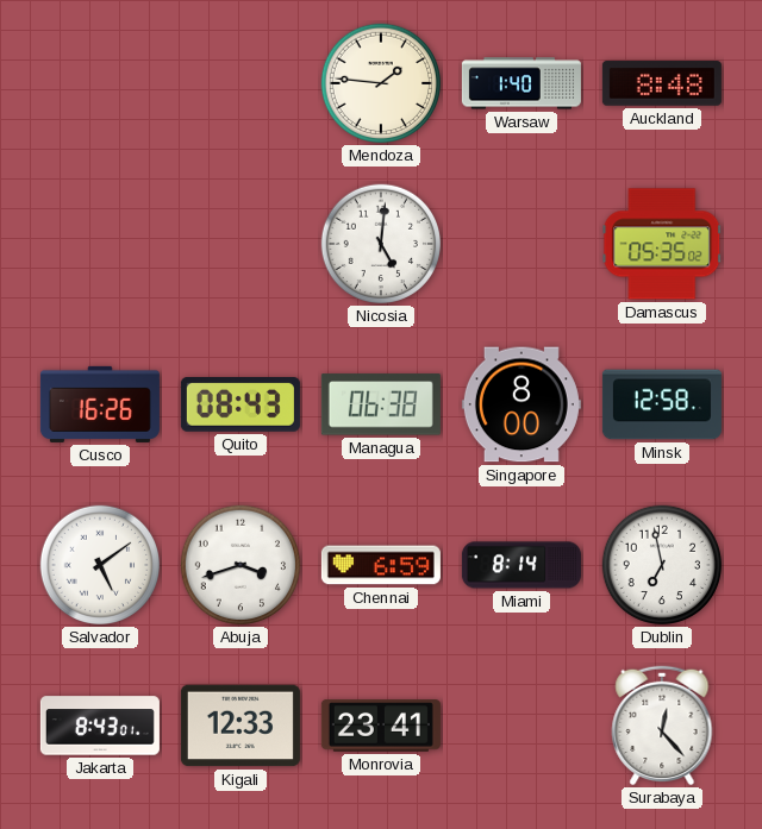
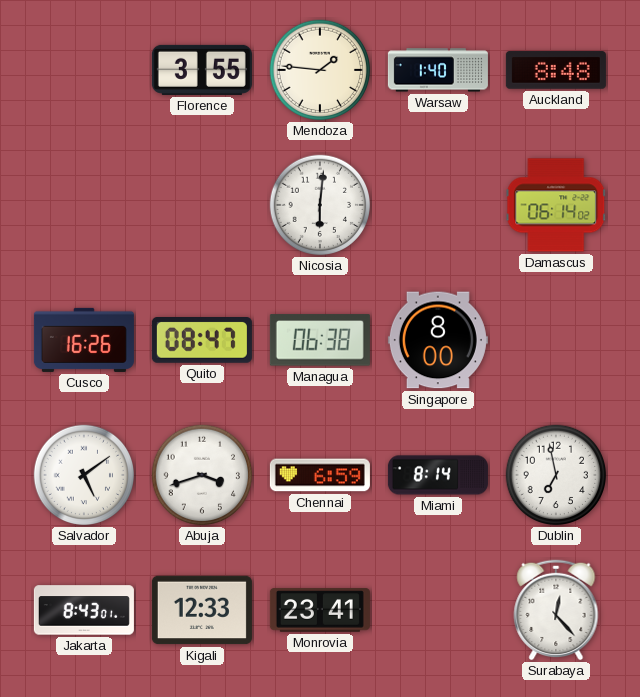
Florence: none -> 3:55 (202, 70)
Nicosia: 5:01 -> 6:01 (320, 205)
Damascus: 05:35 -> 06:14 (556, 205)
Quito: 08:43 -> 08:47 (202, 341)
Minsk: 12:58 -> none (662, 404)
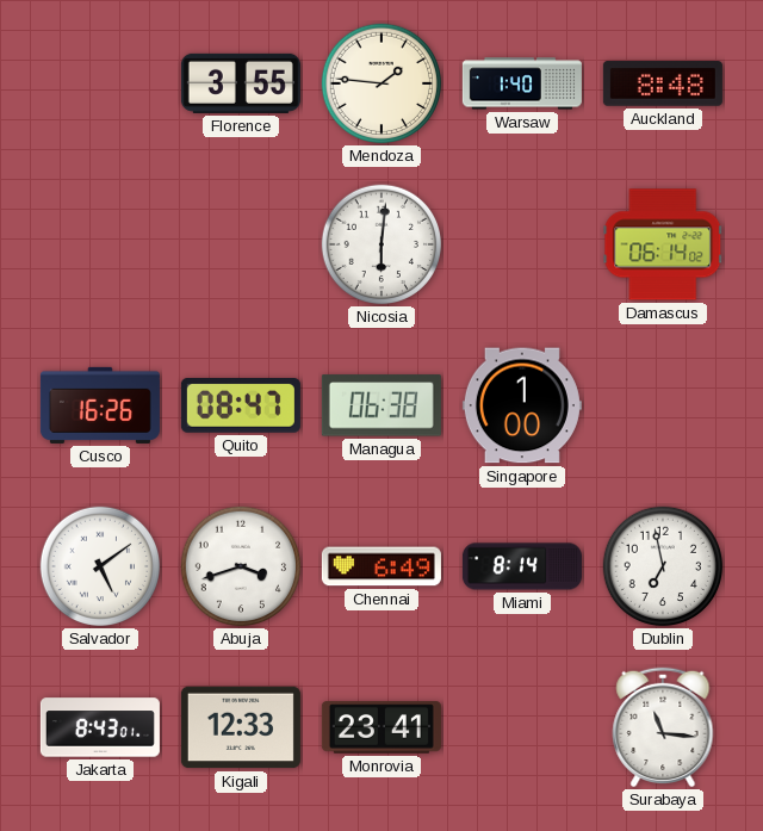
Singapore: 8:00 -> 1:00 (522, 405)
Chennai: 6:59 -> 6:49 (381, 566)
Surabaya: 12:23 -> 11:16 (663, 727)
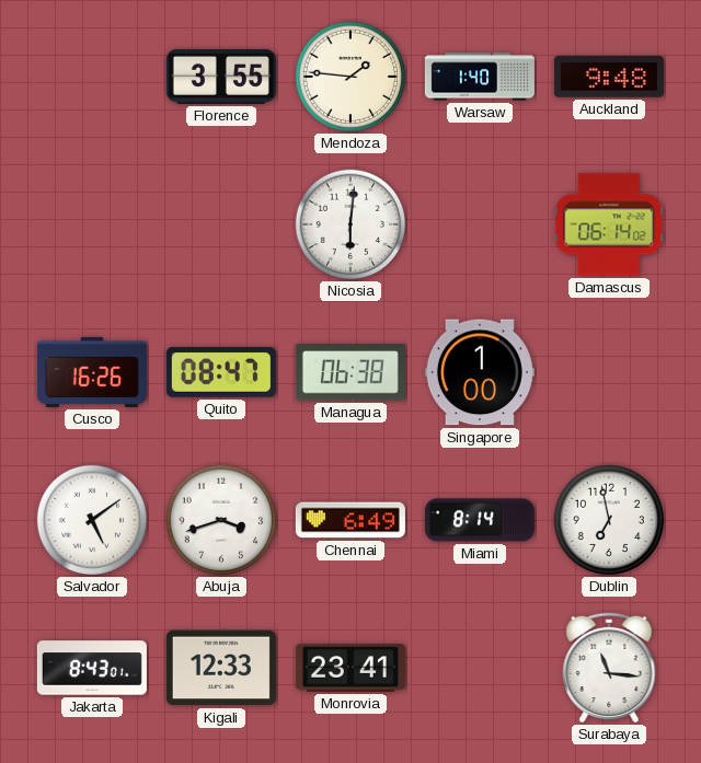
Auckland: 8:48 -> 9:48 (609, 77)
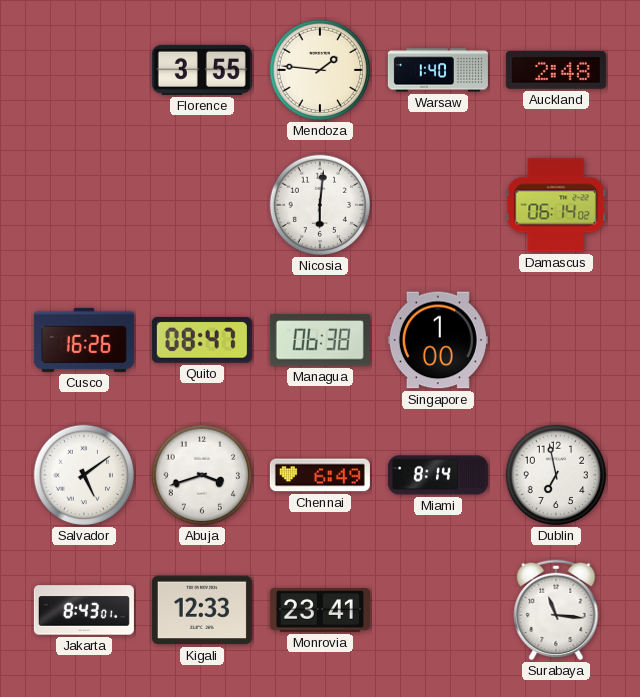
Auckland: 9:48 -> 2:48 (556, 70)
